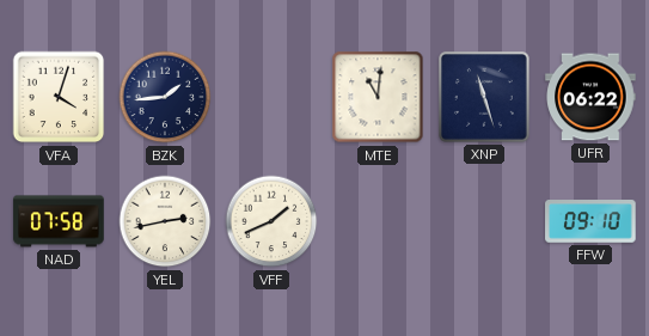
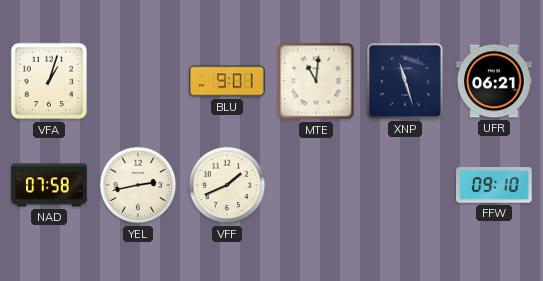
VFA: 4:03 -> 1:03 (49, 81)
BZK: 1:44 -> none (165, 97)
BLU: none -> 9:01 (227, 81)
UFR: 06:22 -> 06:21 (494, 81)
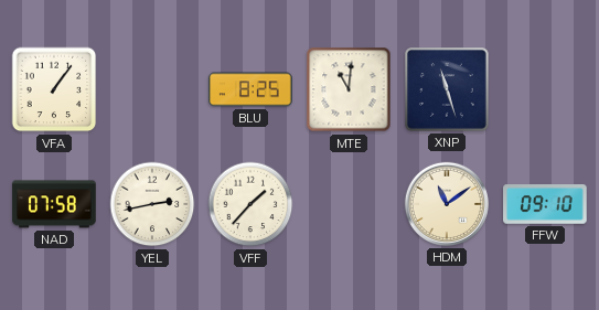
VFA: 1:03 -> 1:06 (54, 89)
BLU: 9:01 -> 8:25 (250, 89)
UFR: 06:21 -> none (494, 81)
VFF: 1:41 -> 1:37 (250, 204)
HDM: none -> 11:09 (447, 204)
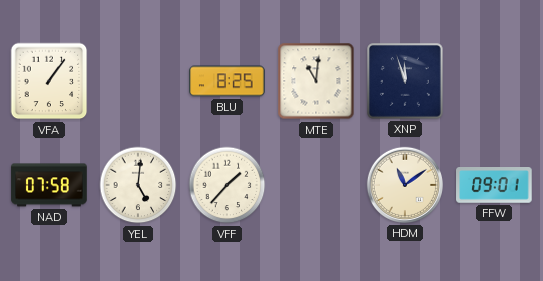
XNP: 11:27 -> 11:57 (405, 81)
YEL: 2:43 -> 5:01 (138, 185)
FFW: 09:10 -> 09:01 (494, 185)
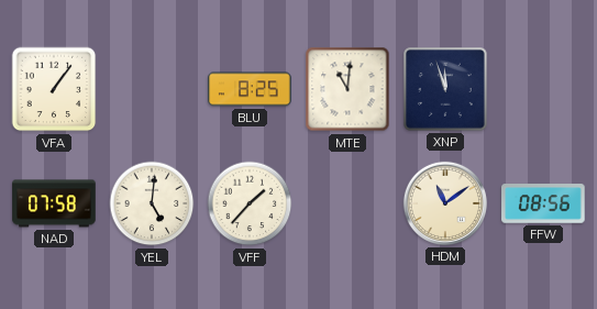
FFW: 09:01 -> 08:56 (543, 203)
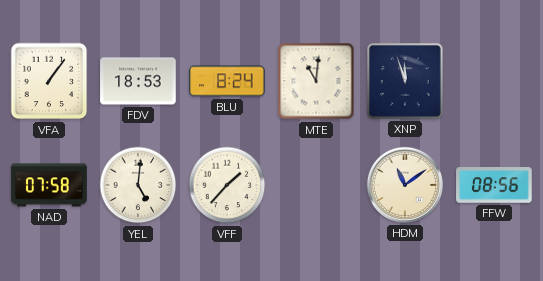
FDV: none -> 18:53 (138, 81)
BLU: 8:25 -> 8:24 (227, 81)
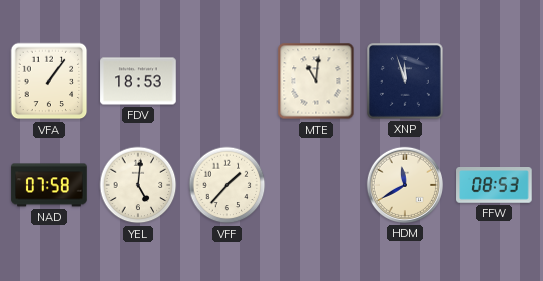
BLU: 8:24 -> none (227, 81)
HDM: 11:09 -> 11:40 (405, 185)
FFW: 08:56 -> 08:53 (494, 185)
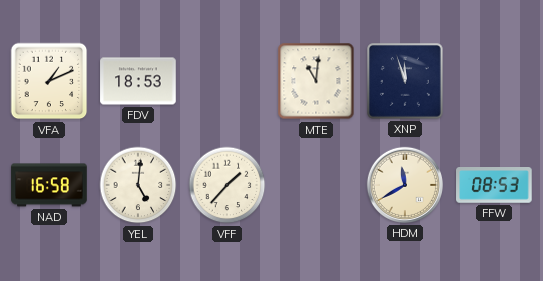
VFA: 1:06 -> 1:11 (49, 81)
NAD: 07:58 -> 16:58 (49, 185)
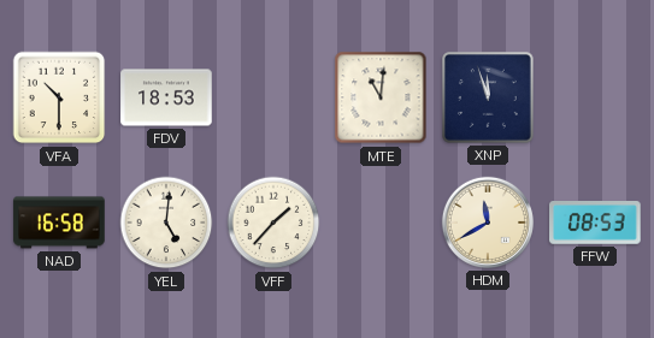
VFA: 1:11 -> 10:30 (59, 97)
